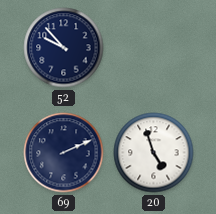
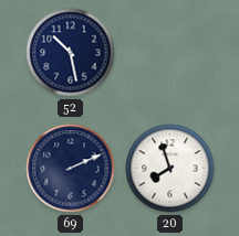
52: 9:53 -> 10:28 (71, 53)
20: 4:57 -> 7:57 (170, 169)
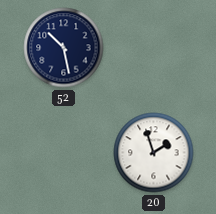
69: 2:11 -> none (71, 169)
20: 7:57 -> 1:57 (154, 153)
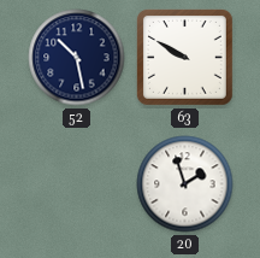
63: none -> 9:50 (184, 57)
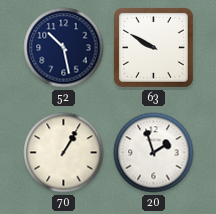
70: none -> 1:05 (64, 153)
